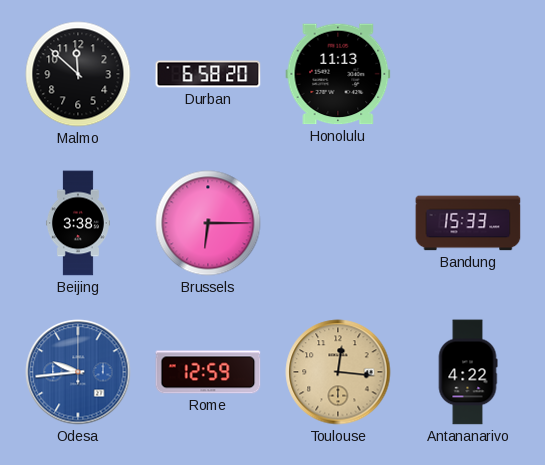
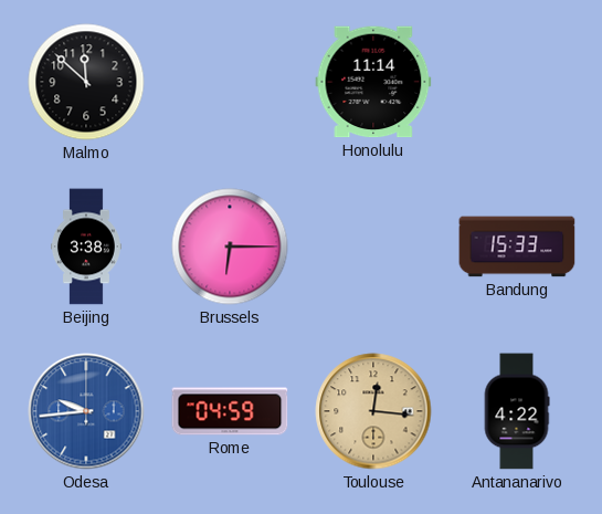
Durban: 6:58 -> none (208, 74)
Honolulu: 11:13 -> 11:14 (373, 82)
Rome: 12:59 -> 04:59 (230, 411)
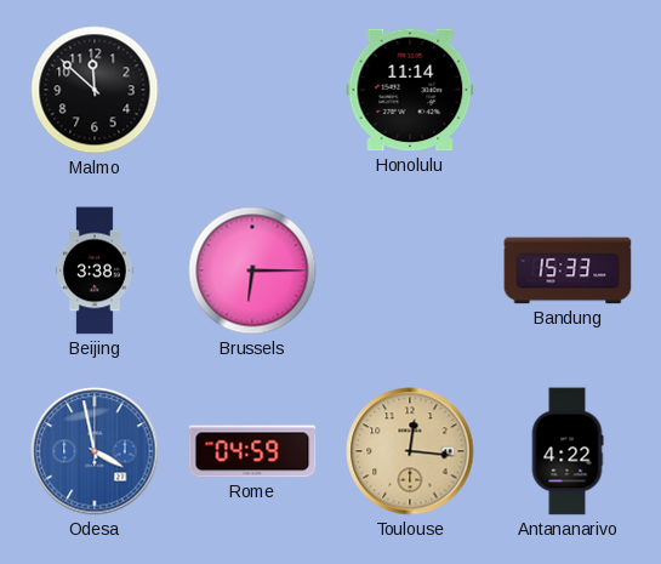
Odesa: 9:44 -> 3:58 (95, 451)
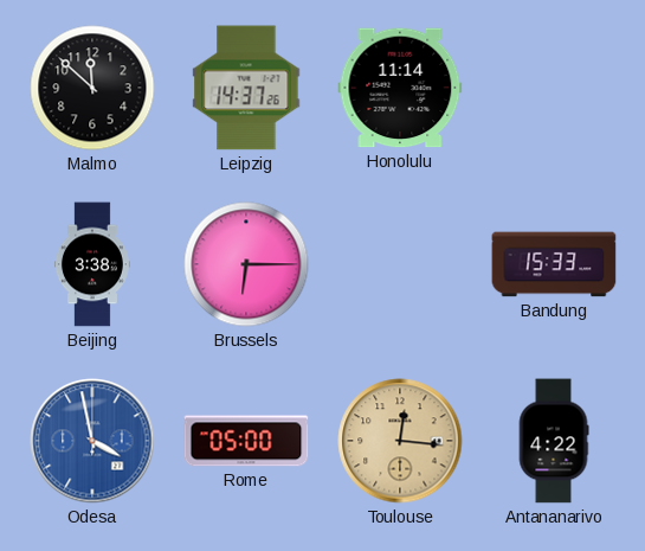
Leipzig: none -> 14:37 (246, 88)
Rome: 04:59 -> 05:00 (246, 441)
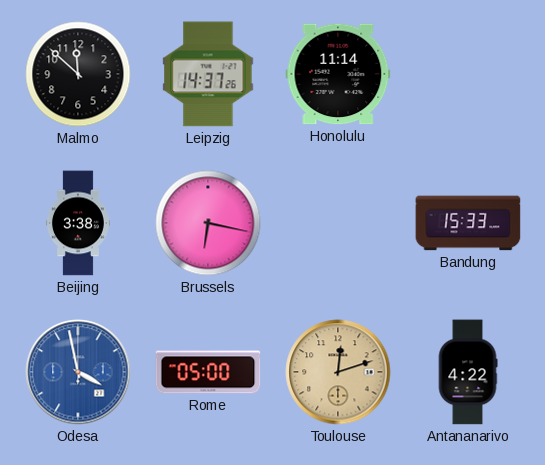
Brussels: 6:15 -> 6:17 (208, 223)
Toulouse: 12:16 -> 12:12 (338, 372)
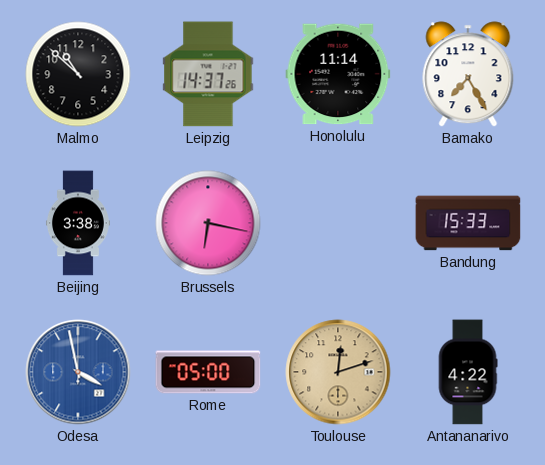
Malmo: 11:52 -> 10:52 (78, 74)
Bamako: none -> 7:25 (468, 74)
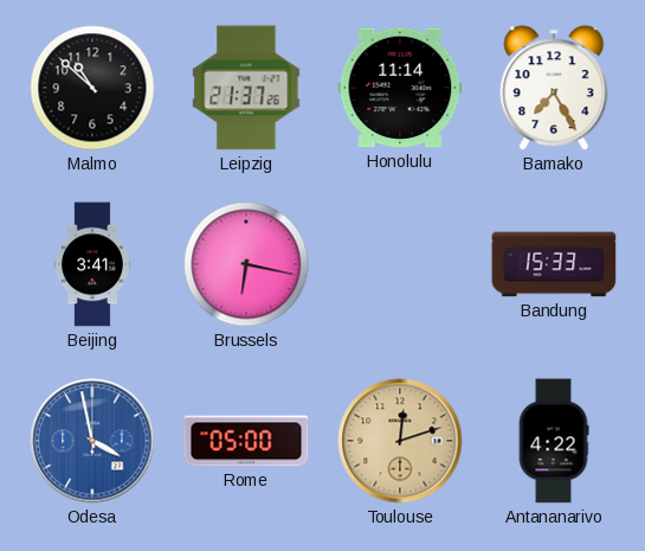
Leipzig: 14:37 -> 21:37 (246, 88)
Beijing: 3:38 -> 3:41 (92, 264)
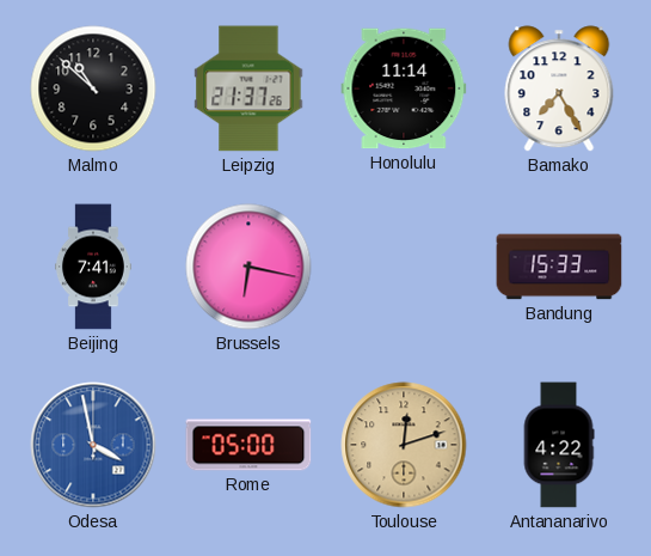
Beijing: 3:41 -> 7:41 (93, 267)
